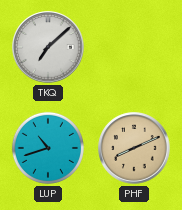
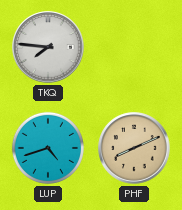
TKQ: 7:08 -> 7:46 (48, 47)
LUP: 10:42 -> 4:42 (48, 148)
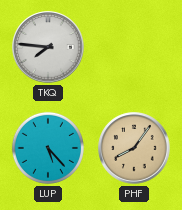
LUP: 4:42 -> 5:23 (48, 148)
PHF: 8:11 -> 8:06 (134, 148)
